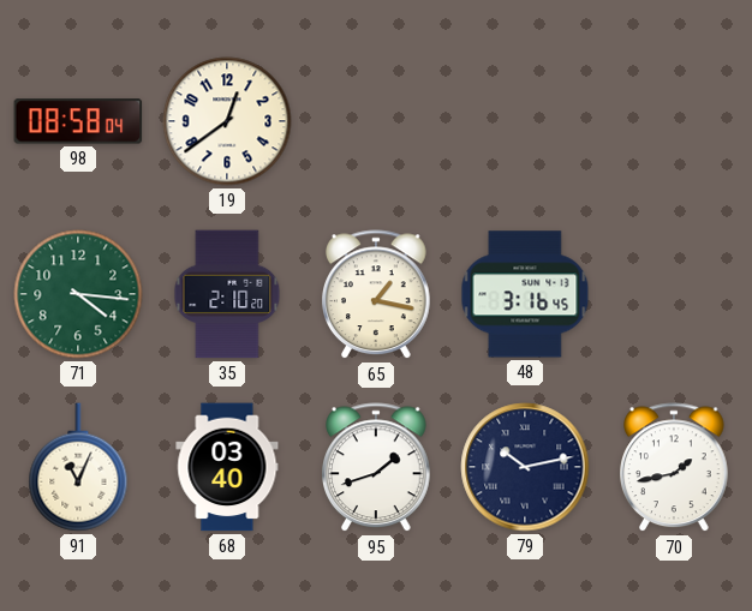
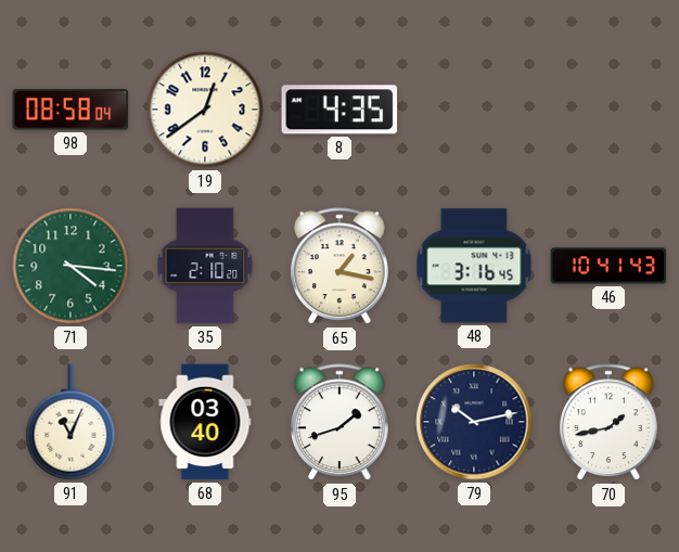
8: none -> 4:35 (339, 110)
46: none -> 10:41 (608, 266)
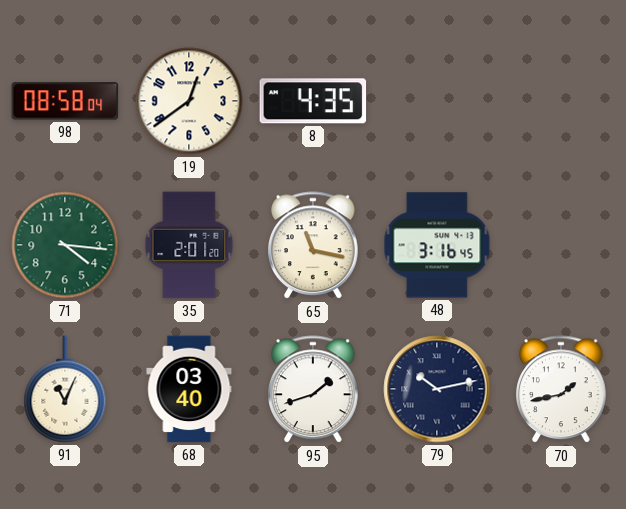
35: 2:10 -> 2:01 (189, 245)
65: 1:17 -> 11:17 (314, 246)
46: 10:41 -> none (608, 266)
